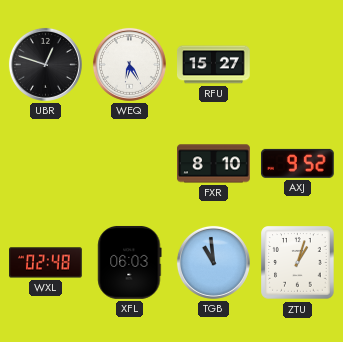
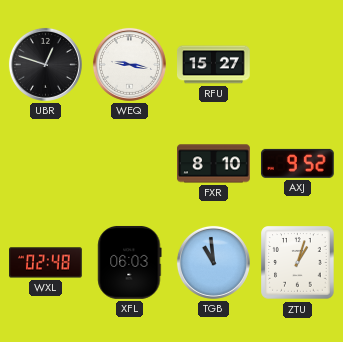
WEQ: 6:25 -> 9:17 (129, 64)
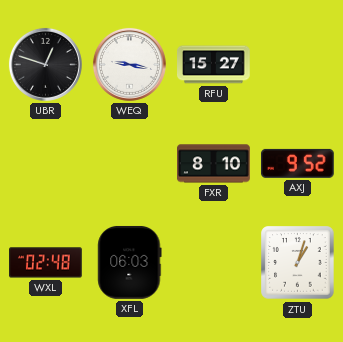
TGB: 10:59 -> none (213, 262)
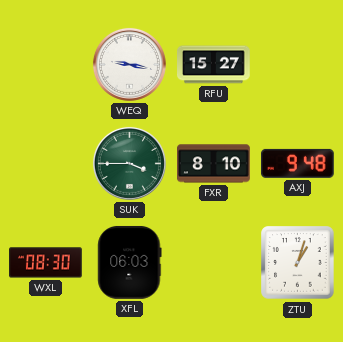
UBR: 12:48 -> none (45, 64)
SUK: none -> 3:45 (129, 163)
AXJ: 9:52 -> 9:48 (297, 163)
WXL: 02:48 -> 08:30 (46, 263)
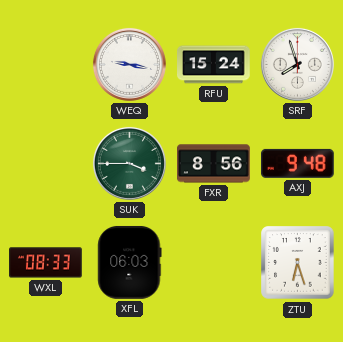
RFU: 15:27 -> 15:24 (214, 65)
SRF: none -> 7:57 (297, 64)
FXR: 8:10 -> 8:56 (214, 164)
WXL: 08:30 -> 08:33 (46, 263)
ZTU: 1:03 -> 6:27 (298, 263)
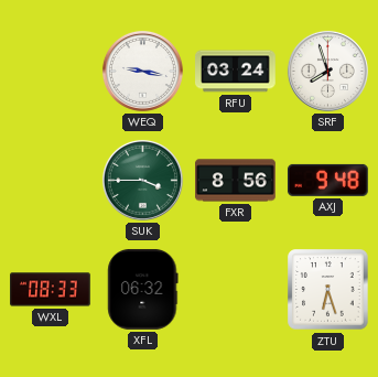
RFU: 15:24 -> 03:24 (236, 72)
XFL: 06:03 -> 06:32 (143, 289)
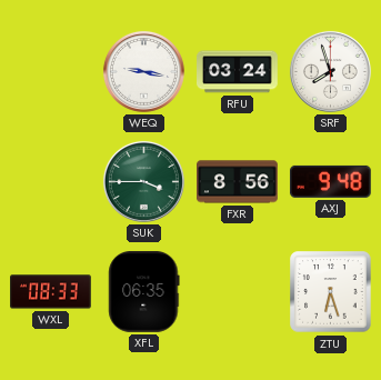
XFL: 06:32 -> 06:35 (144, 291)
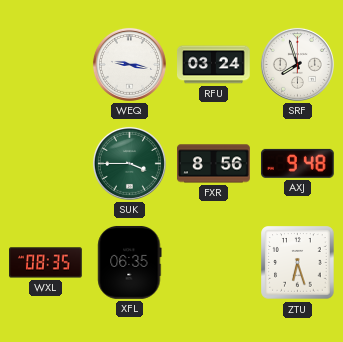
WXL: 08:33 -> 08:35 (46, 263)
